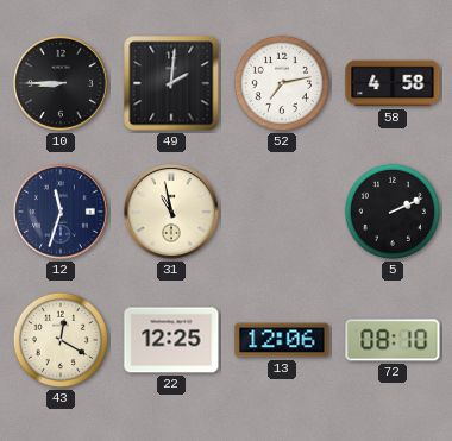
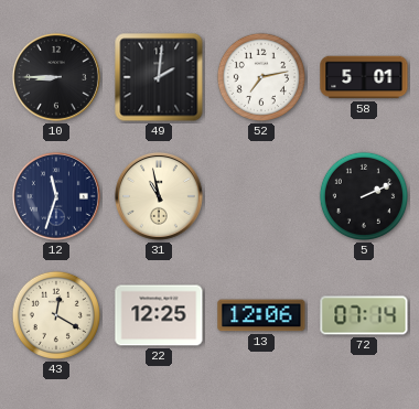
58: 4:58 -> 5:01 (364, 77)
72: 08:10 -> 07:14 (364, 315)
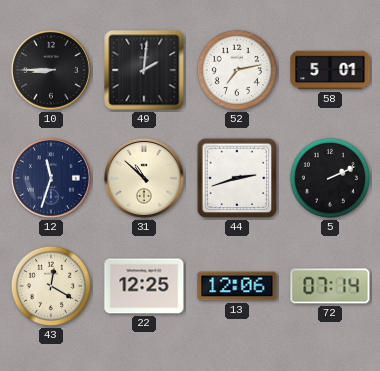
31: 10:58 -> 10:52 (144, 178)
44: none -> 2:42 (237, 178)
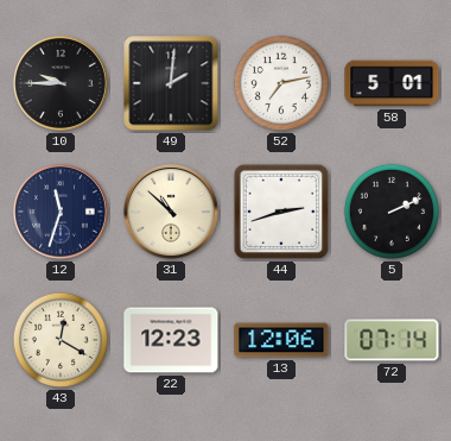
10: 8:45 -> 9:45 (61, 83)
22: 12:25 -> 12:23 (171, 340)
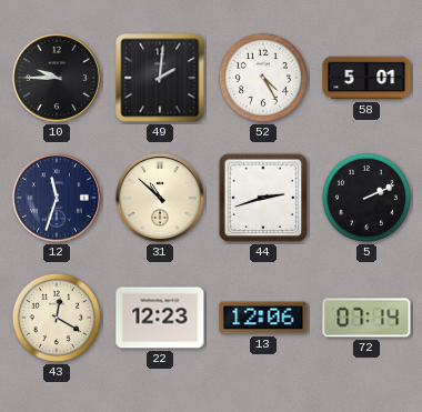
52: 7:13 -> 4:25 (263, 78)
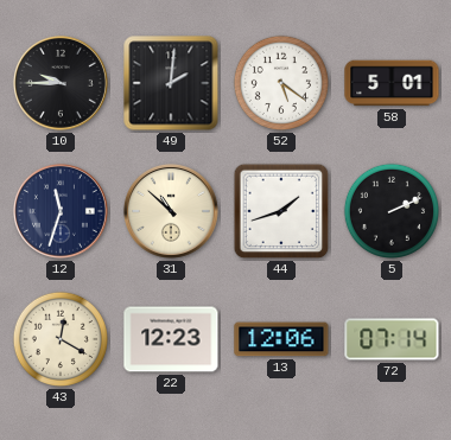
52: 4:25 -> 5:21 (281, 83)
44: 2:42 -> 1:42 (281, 211)
